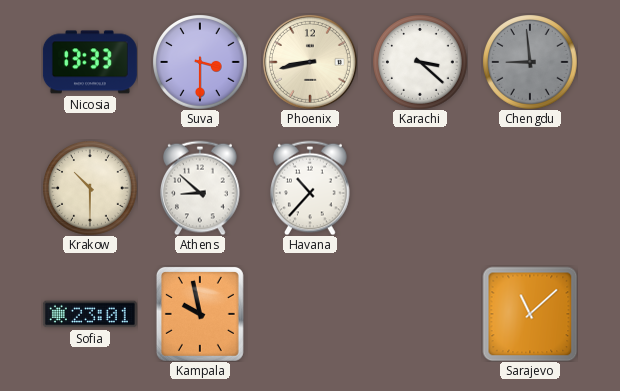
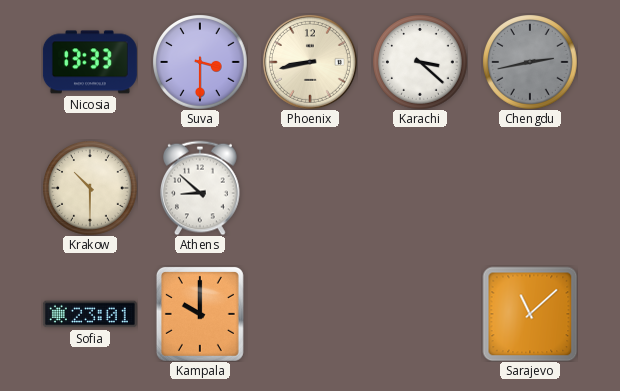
Chengdu: 8:59 -> 2:43 (530, 62)
Havana: 10:37 -> none (311, 188)
Kampala: 9:58 -> 10:00 (200, 314)
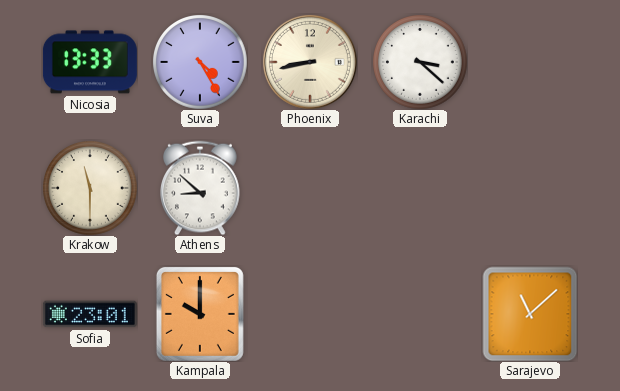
Suva: 3:30 -> 4:25 (200, 62)
Chengdu: 2:43 -> none (530, 62)
Krakow: 10:30 -> 11:30 (90, 188)
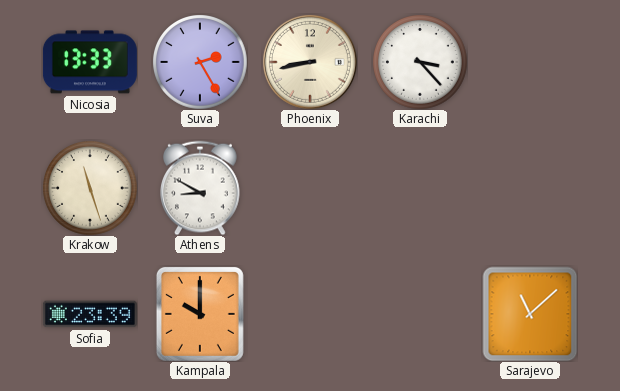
Suva: 4:25 -> 2:25 (200, 62)
Karachi: 3:22 -> 3:23 (420, 62)
Krakow: 11:30 -> 11:27 (90, 188)
Athens: 8:52 -> 8:50 (201, 188)
Sofia: 23:01 -> 23:39 (90, 314)
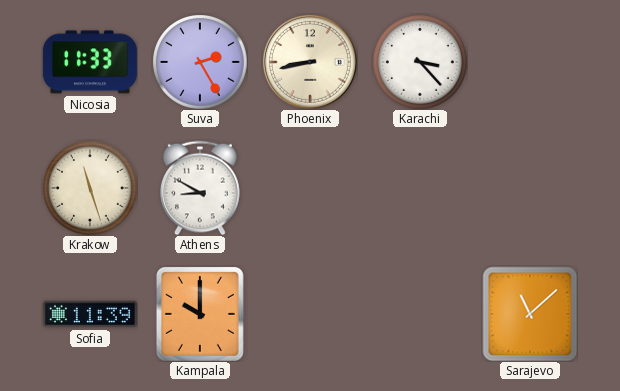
Nicosia: 13:33 -> 11:33 (90, 62)
Sofia: 23:39 -> 11:39 (90, 314)
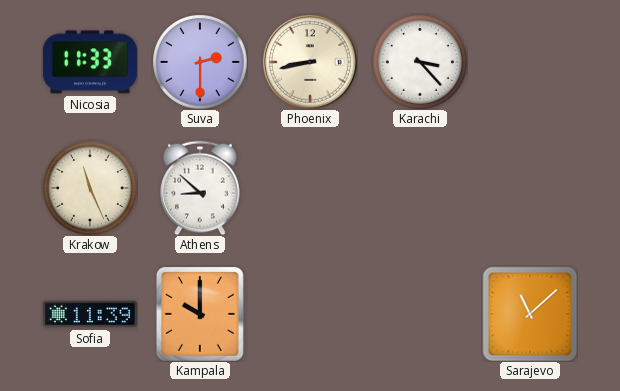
Suva: 2:25 -> 2:30 (200, 62)
Krakow: 11:27 -> 11:26 (90, 188)
Athens: 8:50 -> 8:52 (201, 188)
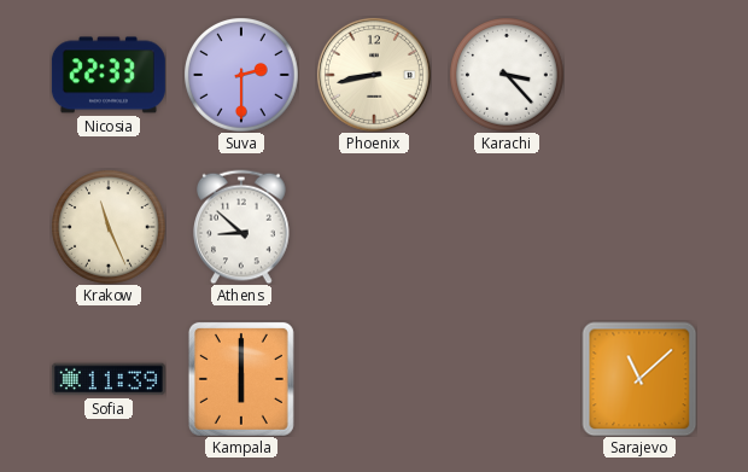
Nicosia: 11:33 -> 22:33 (109, 75)
Kampala: 10:00 -> 6:00 (241, 379)
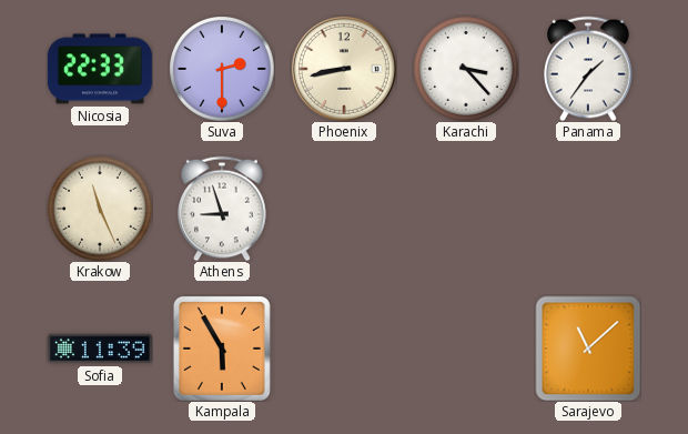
Panama: none -> 1:36 (589, 69)
Athens: 8:52 -> 8:57 (223, 209)
Kampala: 6:00 -> 5:55 (222, 349)
